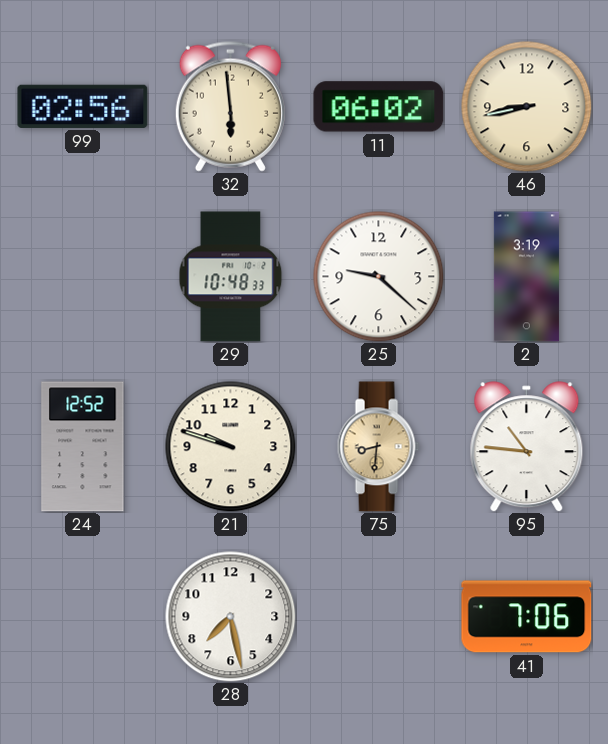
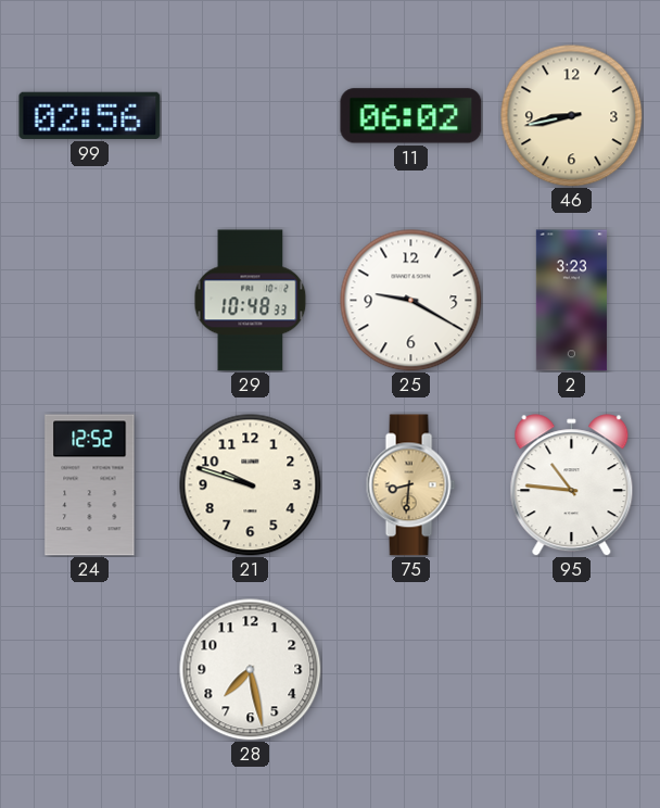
32: 5:59 -> none (230, 106)
25: 9:22 -> 9:20 (411, 301)
2: 3:19 -> 3:23 (571, 301)
41: 7:06 -> none (527, 617)
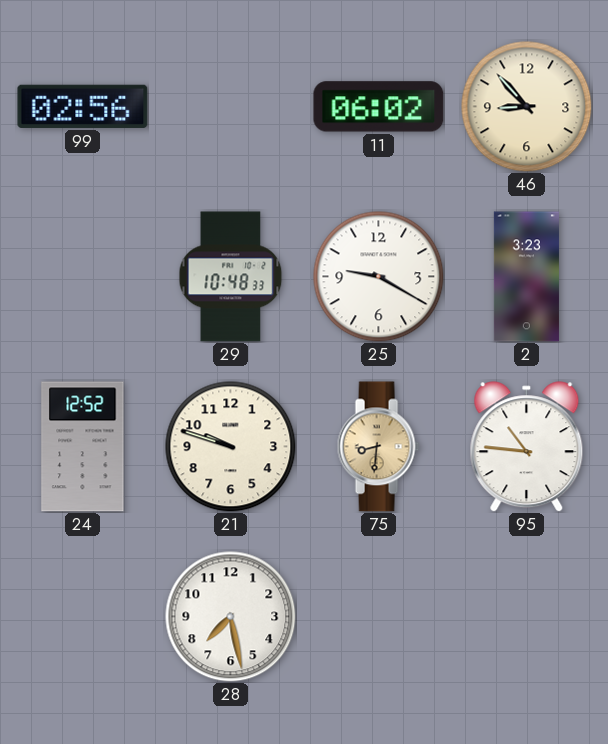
46: 8:43 -> 8:53 (527, 107)
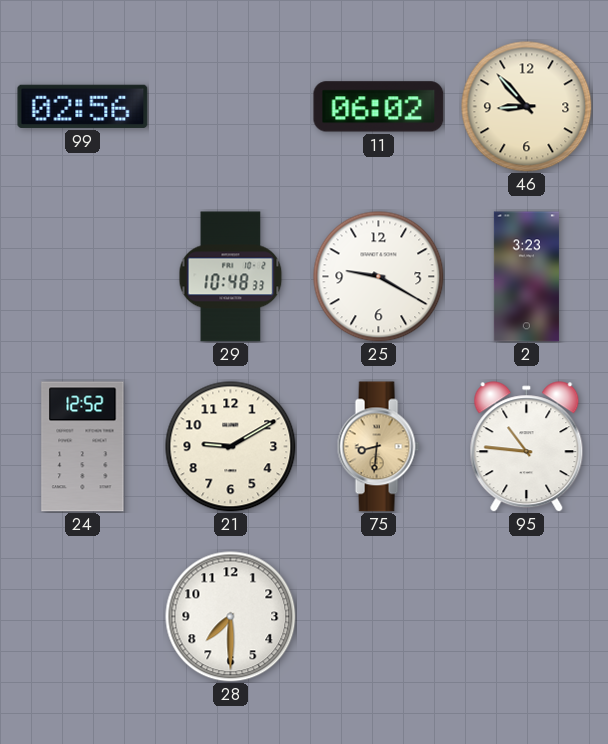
21: 9:48 -> 9:10 (231, 447)
28: 7:28 -> 7:30 (231, 617)
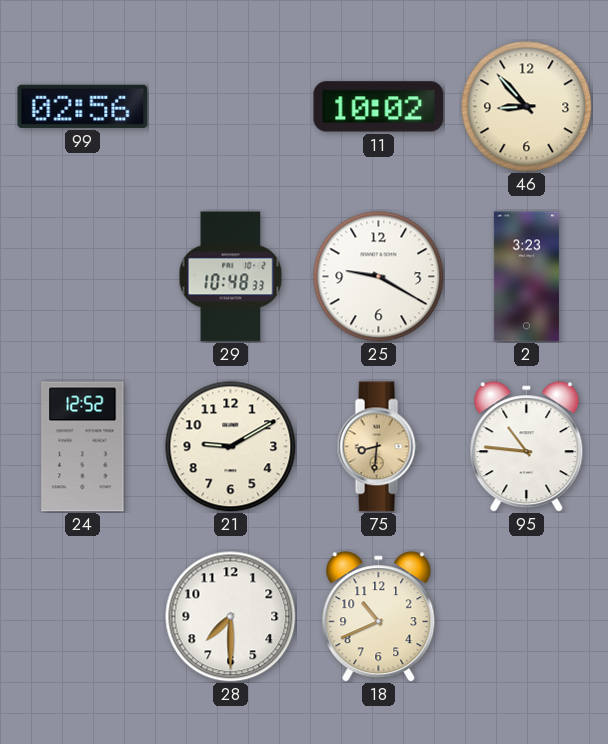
11: 06:02 -> 10:02 (379, 107)
18: none -> 10:41 (379, 617)
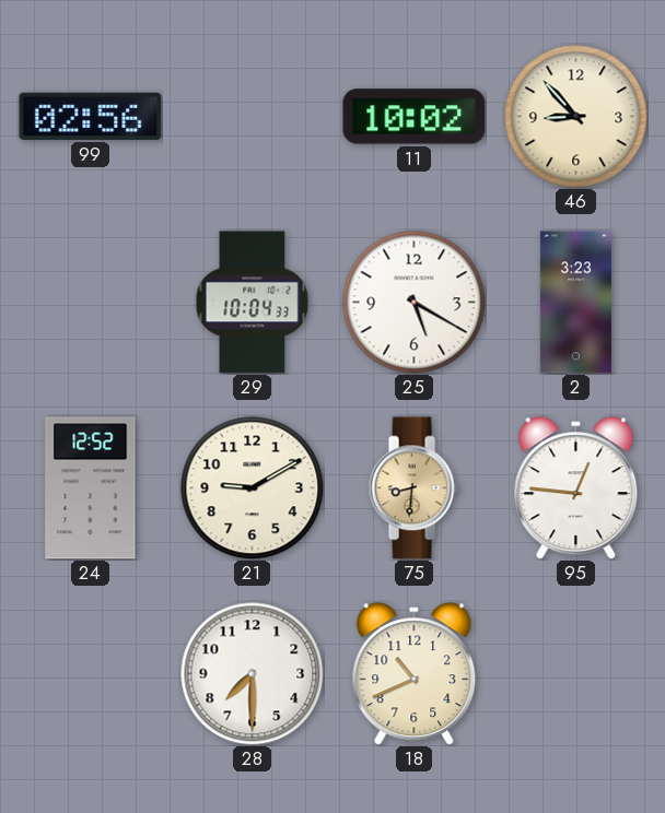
29: 10:48 -> 10:04 (253, 303)
25: 9:20 -> 5:20 (415, 303)
95: 10:46 -> 12:46 (576, 488)
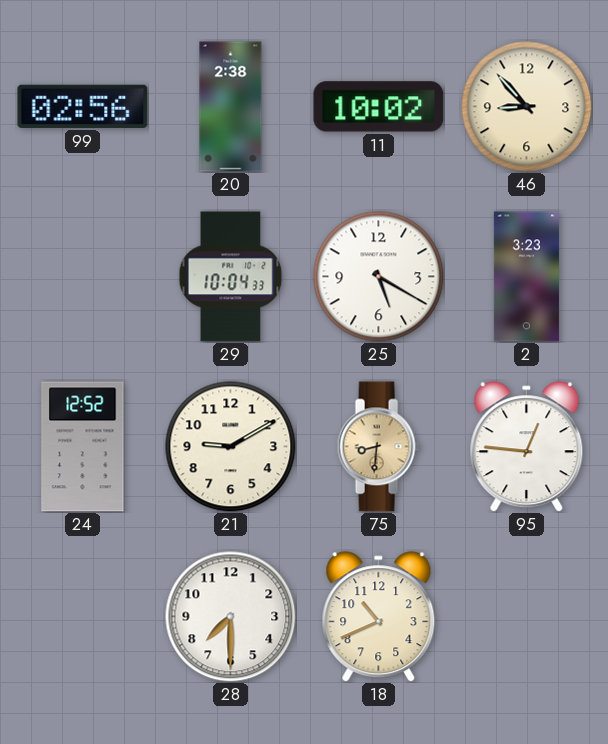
20: none -> 2:38 (231, 107)
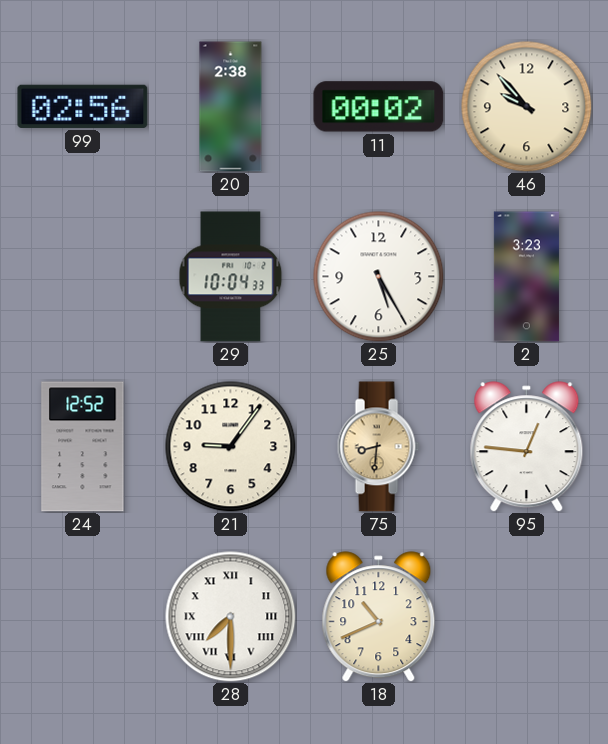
11: 10:02 -> 00:02 (379, 107)
46: 8:53 -> 9:53 (527, 107)
25: 5:20 -> 5:25 (379, 277)
21: 9:10 -> 9:06 (231, 447)
28 numerals: Arabic -> Roman (231, 617)
